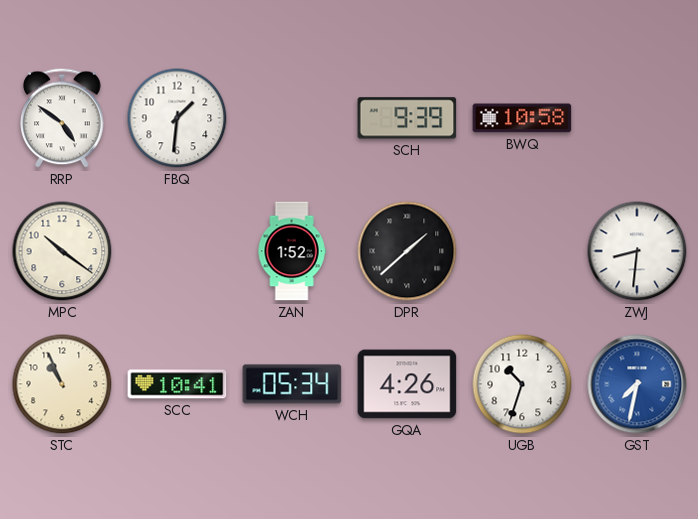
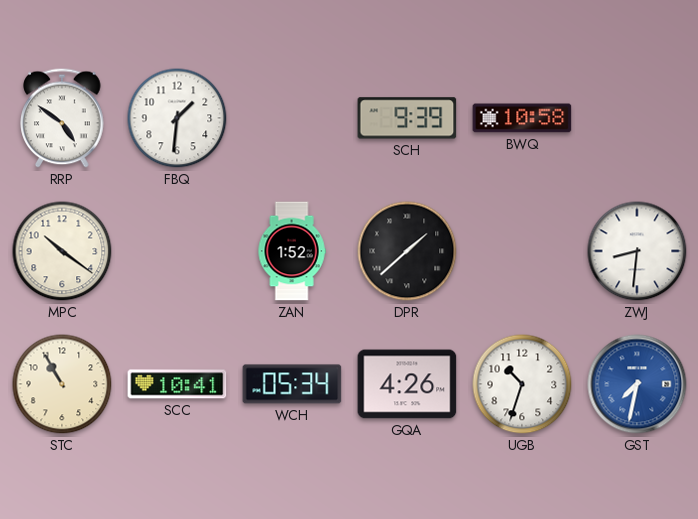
STC: 10:56 -> 10:55 (62, 384)
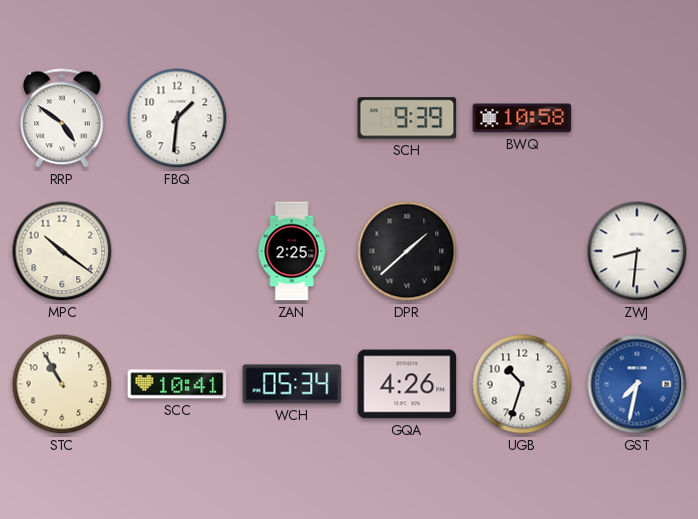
ZAN: 1:52 -> 2:25 (292, 251)
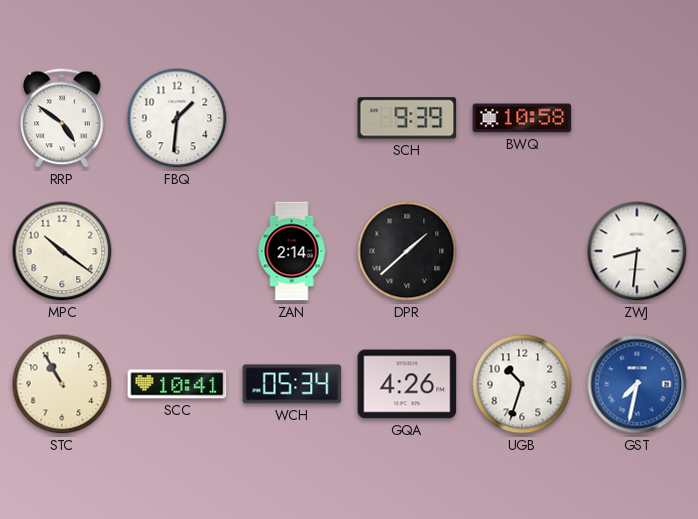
ZAN: 2:25 -> 2:14 (292, 251)
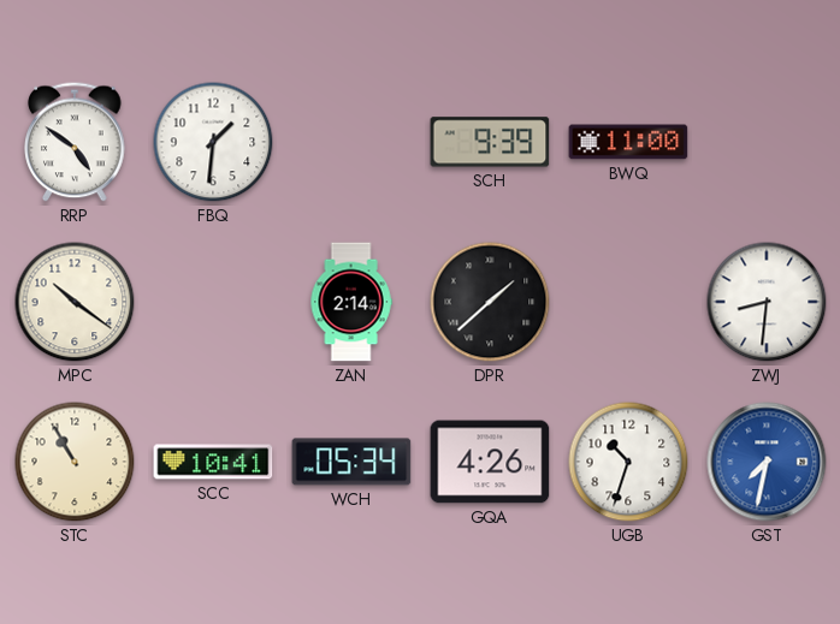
BWQ: 10:58 -> 11:00 (628, 142)
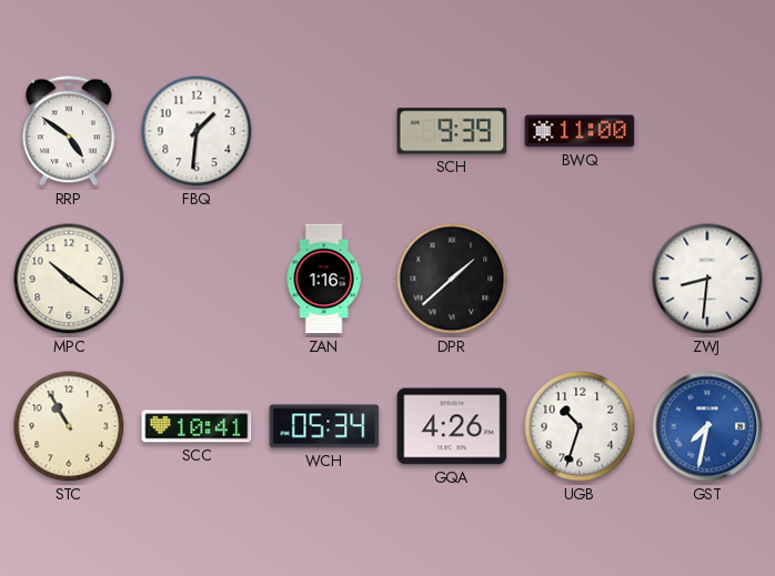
ZAN: 2:14 -> 1:16 (324, 279)
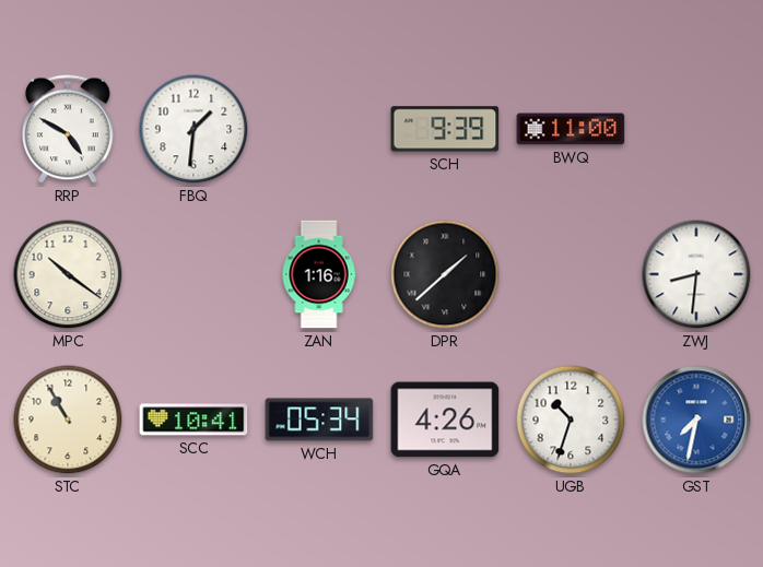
RRP: 4:51 -> 4:50 (68, 129)
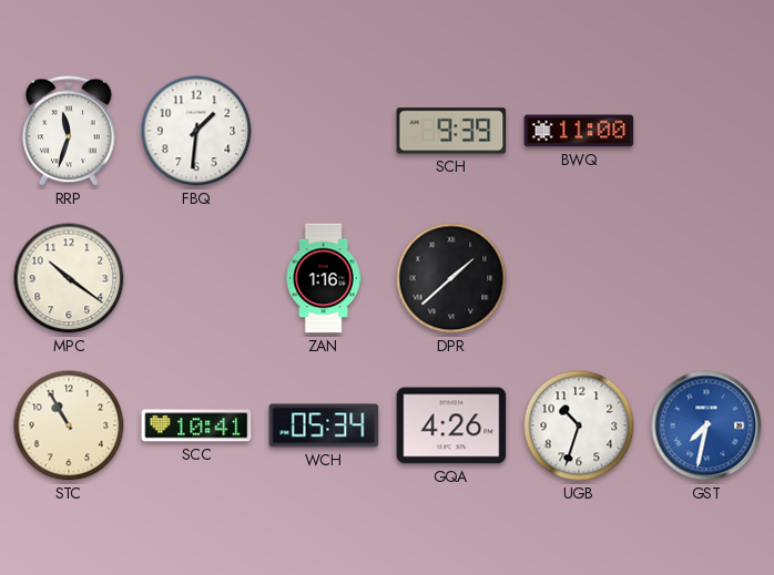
RRP: 4:50 -> 11:33 (69, 131)
ZWJ: 8:31 -> none (696, 274)
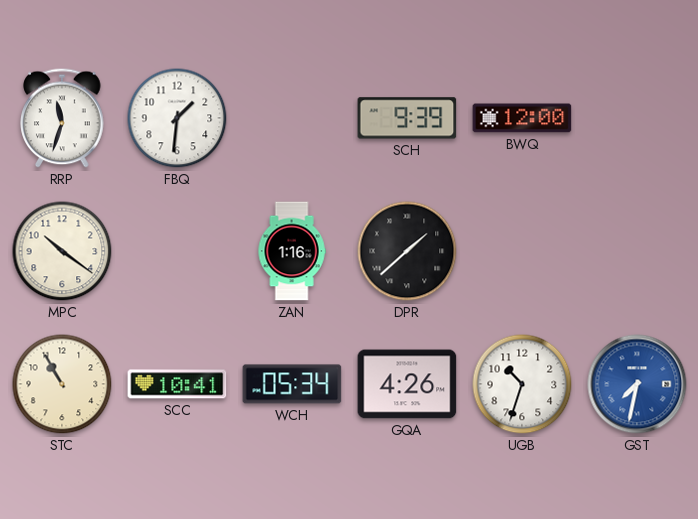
BWQ: 11:00 -> 12:00 (522, 118)
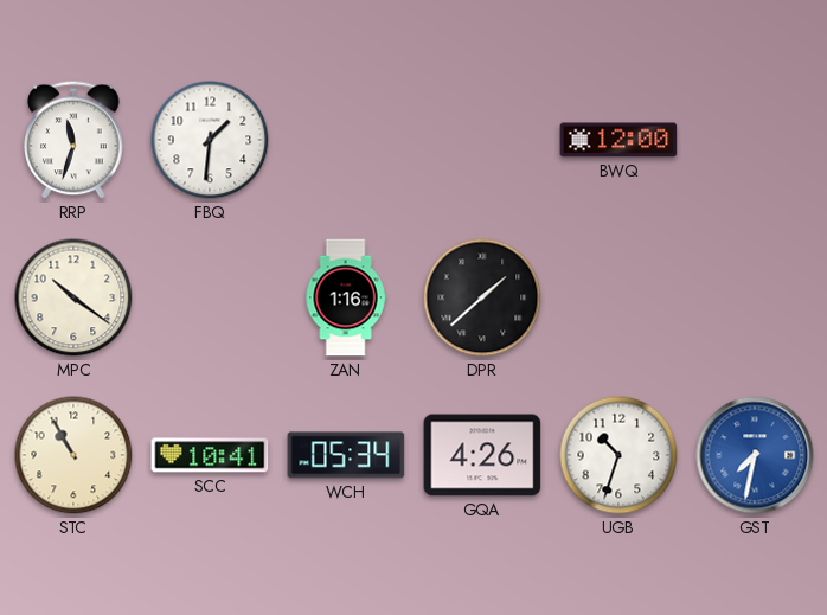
SCH: 9:39 -> none (407, 118)
